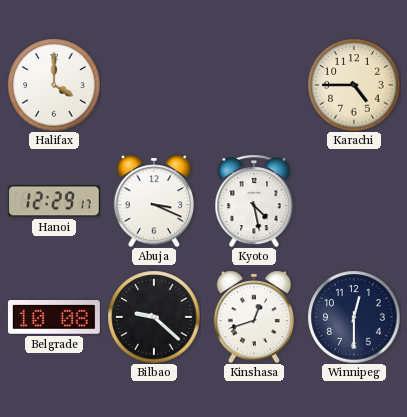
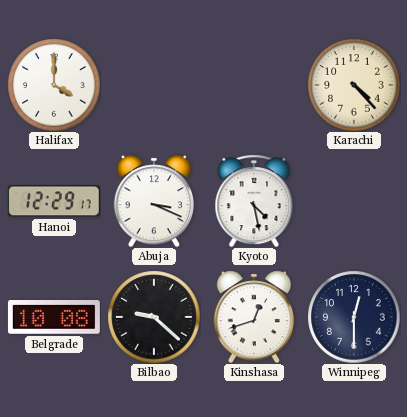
Karachi: 4:45 -> 4:23 (354, 85)
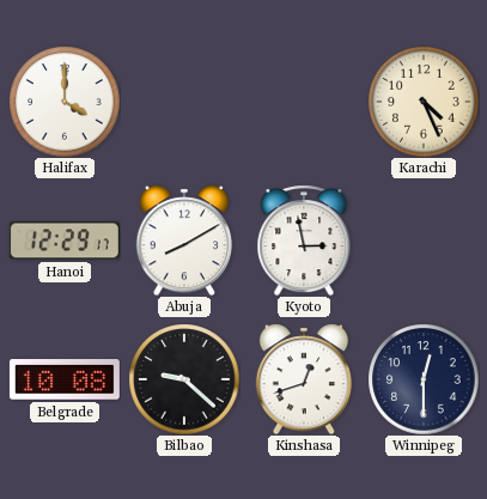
Karachi: 4:23 -> 4:26 (424, 102)
Abuja: 3:19 -> 8:10 (183, 241)
Kyoto: 4:28 -> 2:58 (304, 241)
